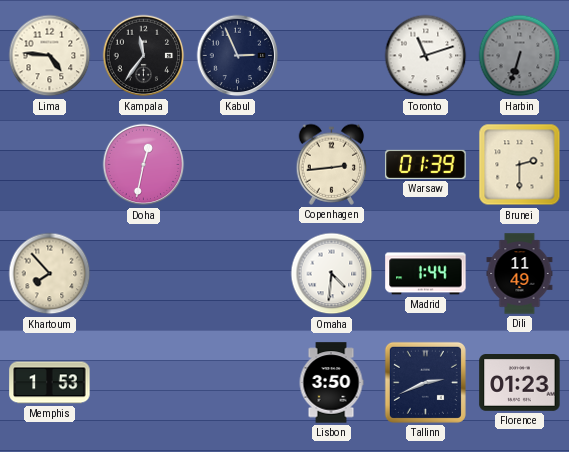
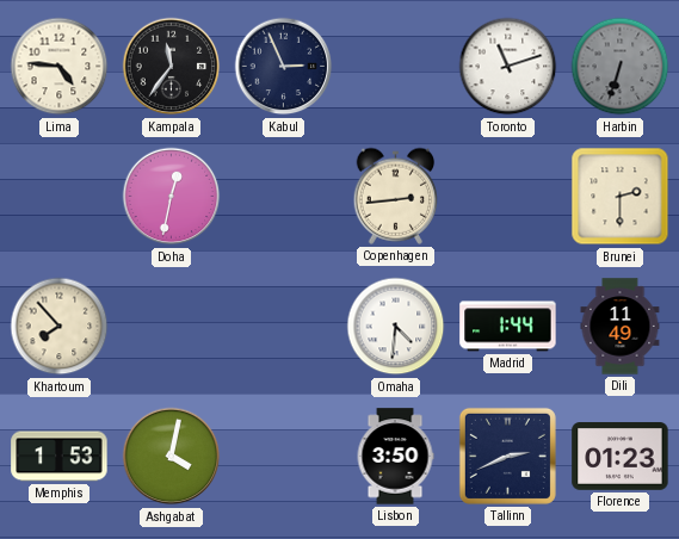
Warsaw: 01:39 -> none (426, 164)
Ashgabat: none -> 4:02 (172, 457)
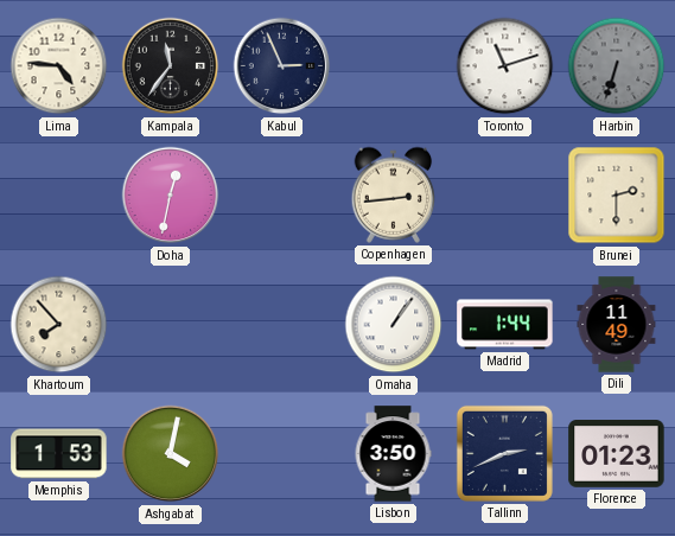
Omaha: 4:31 -> 1:06 (394, 325)
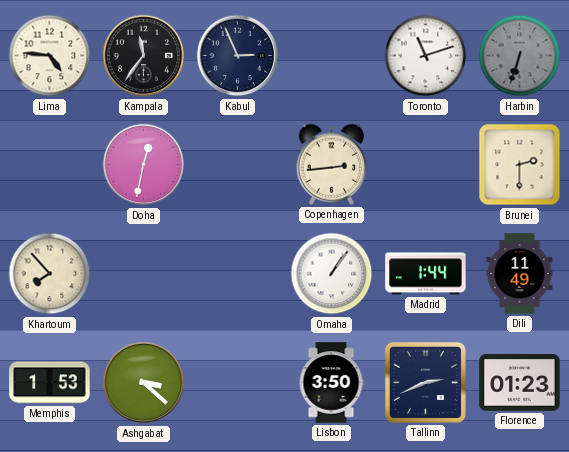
Ashgabat: 4:02 -> 3:22 (144, 383)
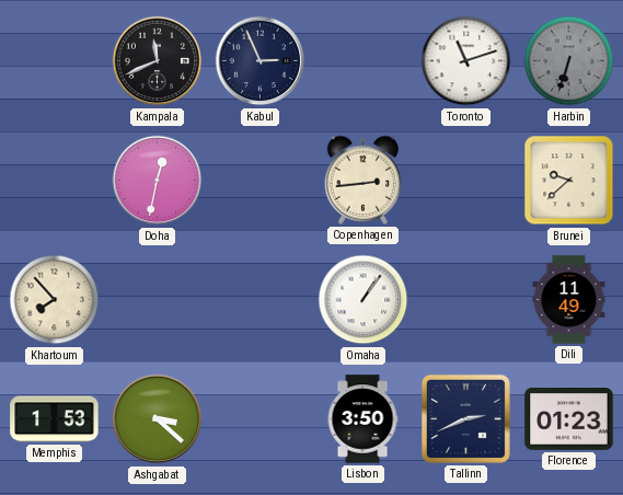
Lima: 4:46 -> none (50, 56)
Kampala: 11:36 -> 11:41 (158, 61)
Brunei: 2:30 -> 9:38 (569, 181)
Madrid: 1:44 -> none (426, 274)
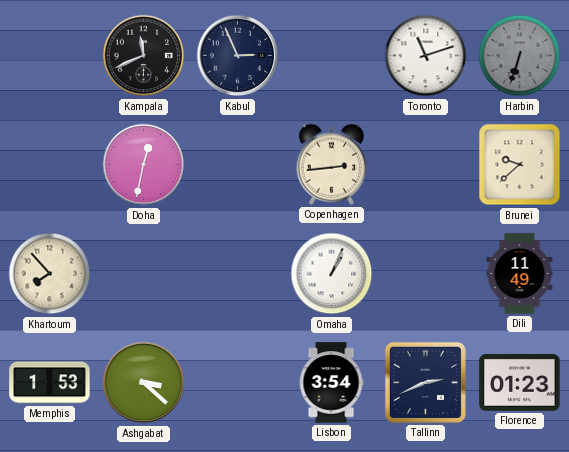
Omaha: 1:06 -> 1:04 (332, 274)
Lisbon: 3:50 -> 3:54 (331, 383)
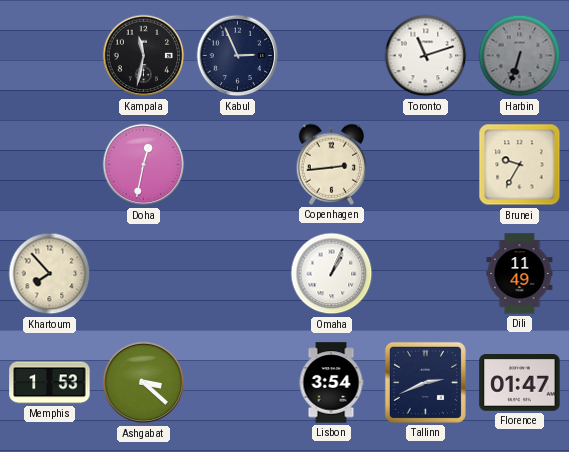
Kampala: 11:41 -> 11:32 (144, 56)
Brunei: 9:38 -> 9:35 (520, 165)
Florence: 01:23 -> 01:47 (520, 383)
